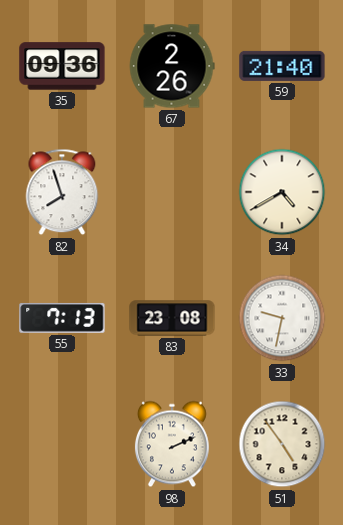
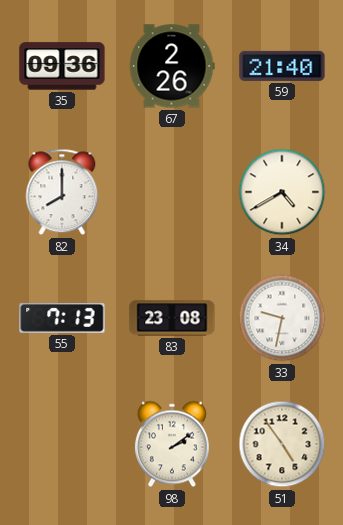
82: 7:57 -> 8:00 (62, 192)
98: 2:11 -> 2:09 (172, 444)
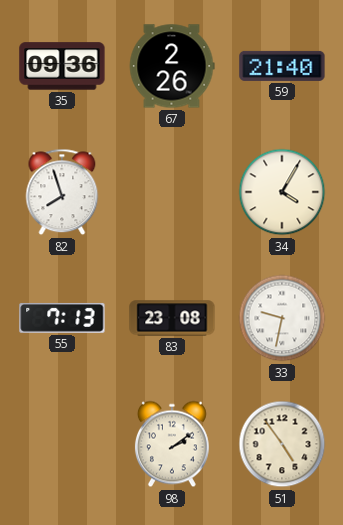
82: 8:00 -> 7:57 (62, 192)
34: 4:40 -> 4:05 (282, 192)
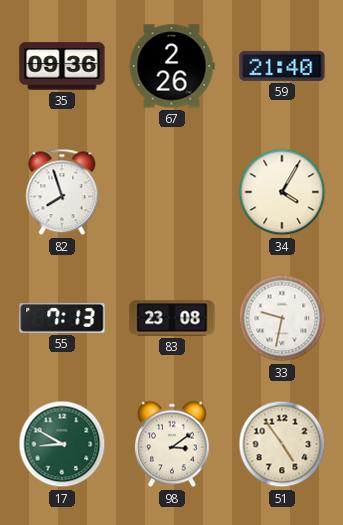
17: none -> 8:50 (62, 444)
98: 2:09 -> 3:09 (172, 444)
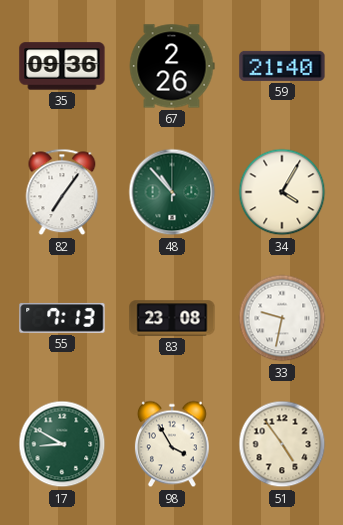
82: 7:57 -> 7:06 (62, 192)
48: none -> 10:53 (172, 192)
98: 3:09 -> 3:55 (172, 444)
